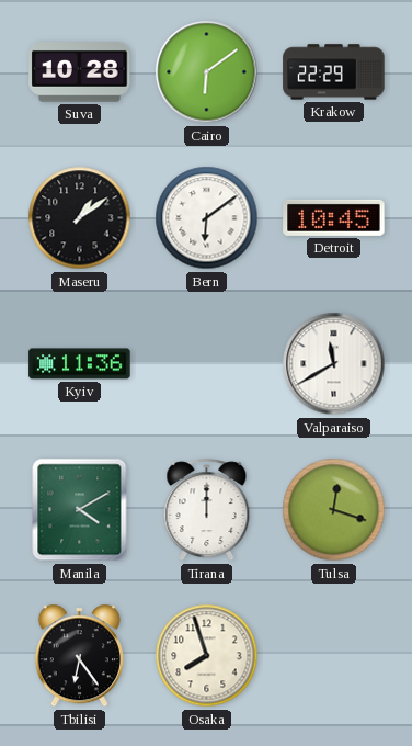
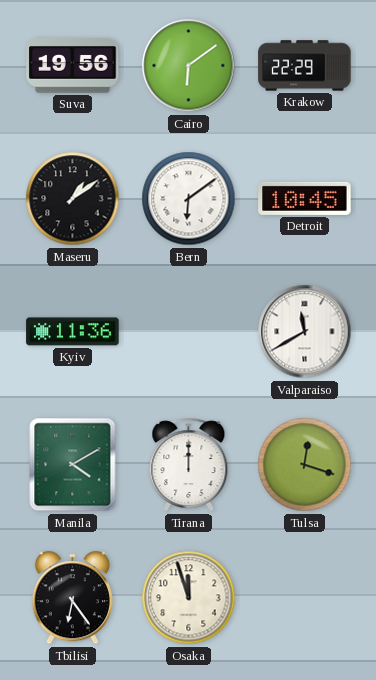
Suva: 10:28 -> 19:56 (73, 66)
Osaka: 7:57 -> 11:57 (189, 598)
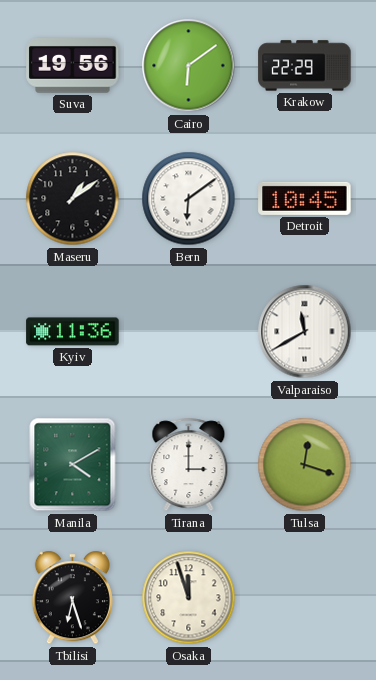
Tirana: 12:00 -> 3:00 (189, 465)
Tbilisi: 6:24 -> 6:27 (72, 598)
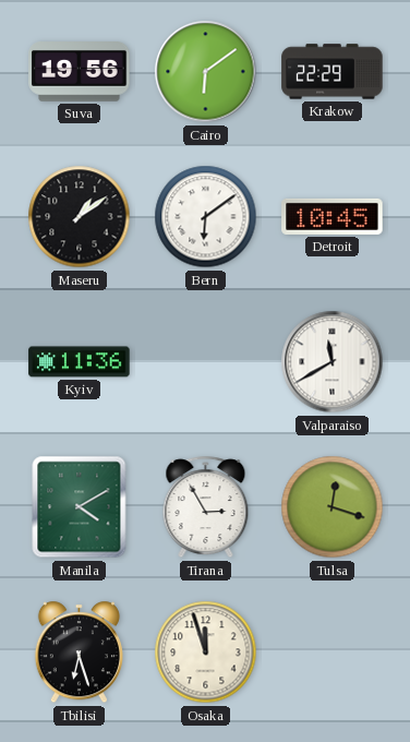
Tirana: 3:00 -> 2:55 (206, 507)
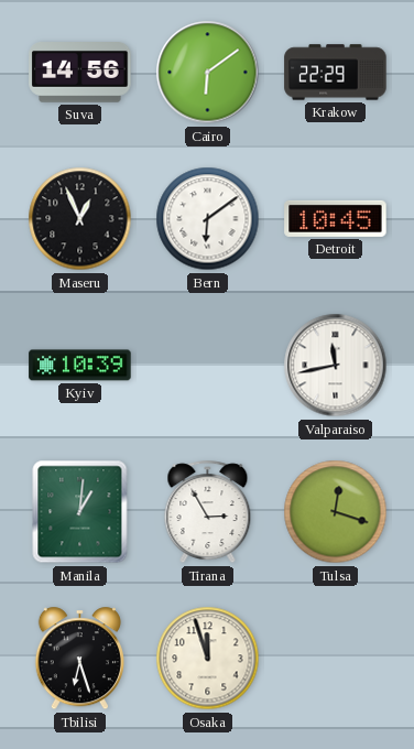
Suva: 19:56 -> 14:56 (80, 73)
Maseru: 1:09 -> 12:56 (80, 219)
Kyiv: 11:36 -> 10:39 (80, 366)
Valparaiso: 11:40 -> 11:43 (336, 366)
Manila: 4:10 -> 1:01 (80, 512)
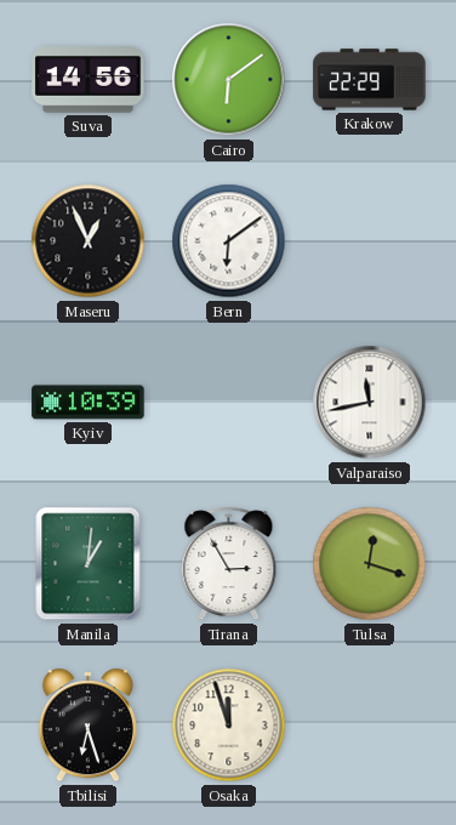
Detroit: 10:45 -> none (336, 218)
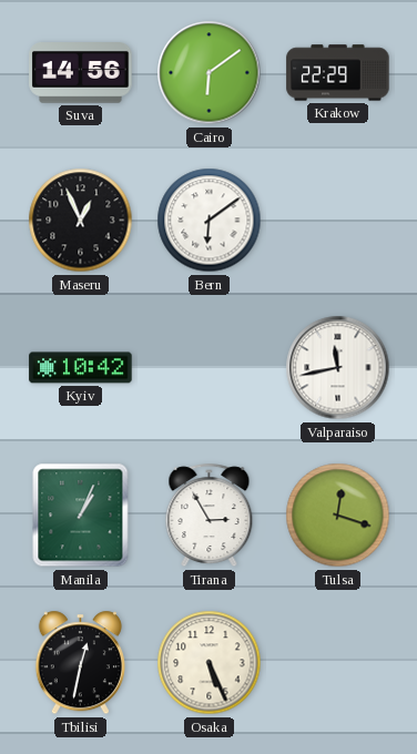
Kyiv: 10:39 -> 10:42 (81, 368)
Manila: 1:01 -> 1:04 (81, 516)
Tbilisi: 6:27 -> 12:32 (80, 663)
Osaka: 11:57 -> 5:26 (210, 663)
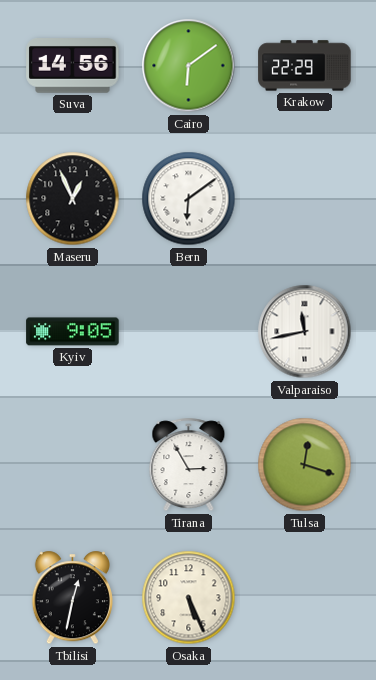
Kyiv: 10:42 -> 9:05 (73, 332)
Manila: 1:04 -> none (81, 516)
